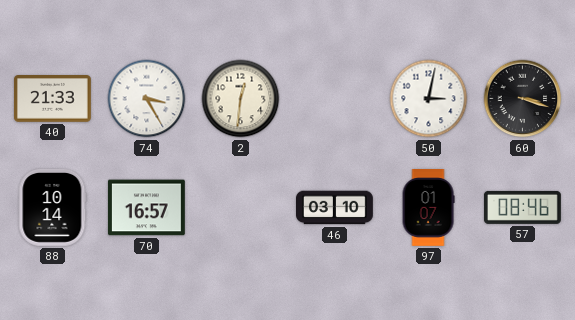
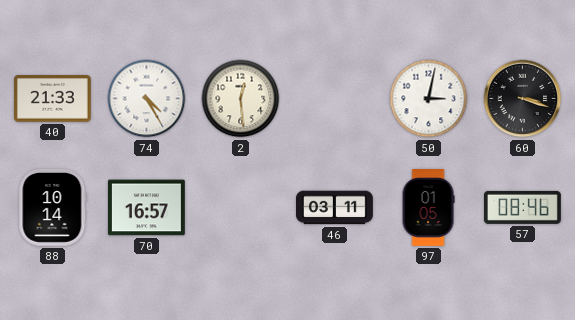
74: 3:25 -> 4:25 (147, 99)
2: 12:31 -> 12:29 (241, 99)
46: 03:10 -> 03:11 (335, 208)
97: 01:07 -> 01:05 (428, 208)
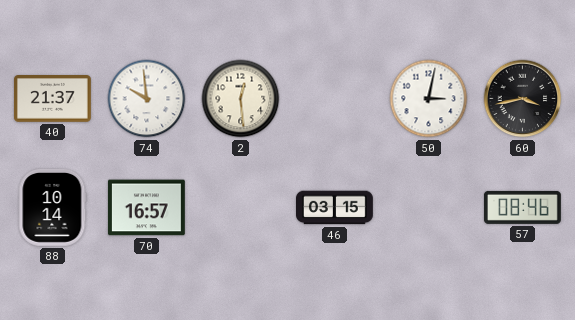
40: 21:33 -> 21:37 (53, 99)
74: 4:25 -> 9:59 (147, 99)
60: 3:18 -> 3:43 (523, 99)
46: 03:11 -> 03:15 (335, 208)
97: 01:05 -> none (428, 208)
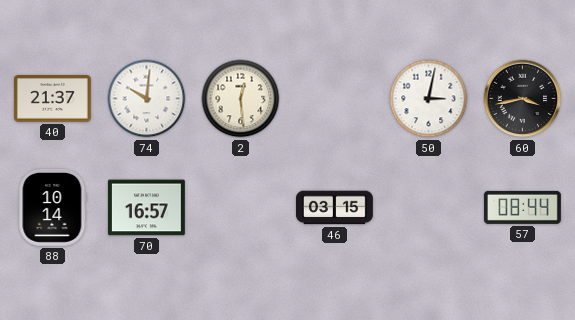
74: 9:59 -> 10:01 (147, 99)
57: 08:46 -> 08:44 (523, 207)
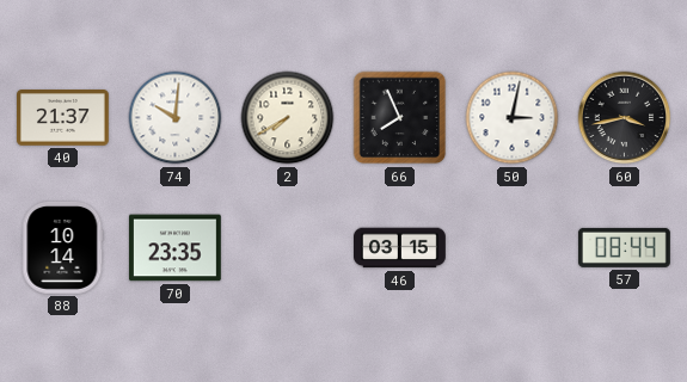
2: 12:29 -> 7:40 (288, 118)
66: none -> 7:56 (400, 118)
70: 16:57 -> 23:35 (174, 248)
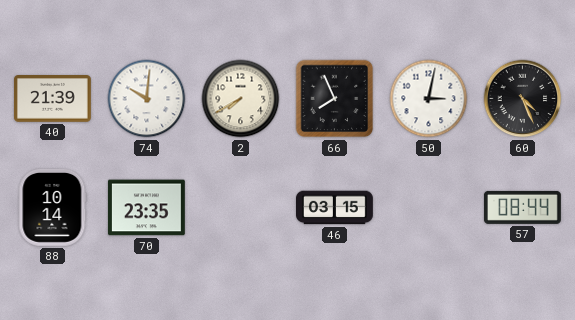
40: 21:37 -> 21:39 (53, 99)
60: 3:43 -> 4:26 (523, 99)
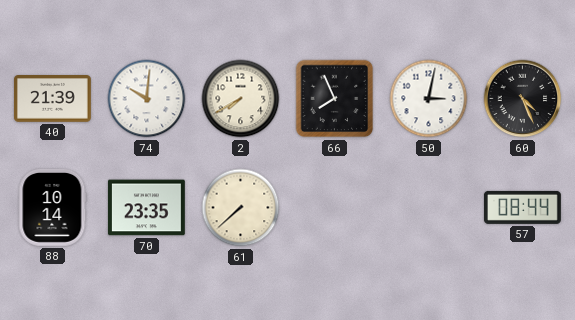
61: none -> 7:38 (241, 208)
46: 03:15 -> none (335, 208)
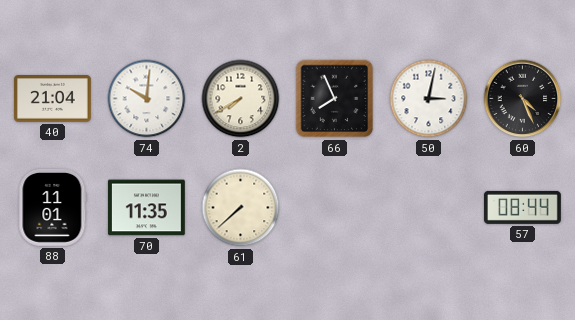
40: 21:39 -> 21:04 (53, 99)
88: 10:14 -> 11:01 (53, 207)
70: 23:35 -> 11:35 (146, 208)
